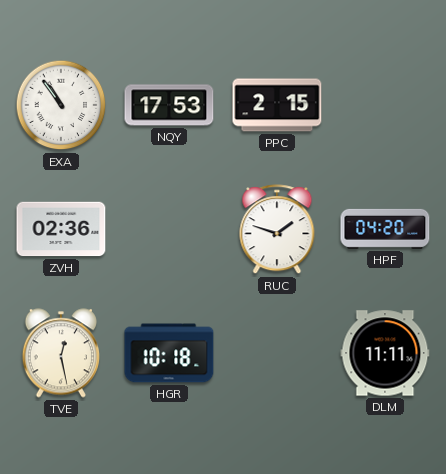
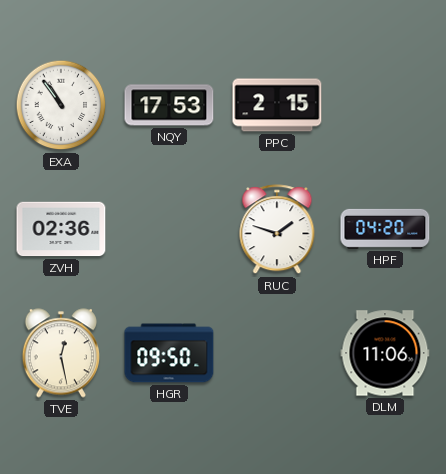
HGR: 10:18 -> 09:50 (169, 353)
DLM: 11:11 -> 11:06 (385, 353)
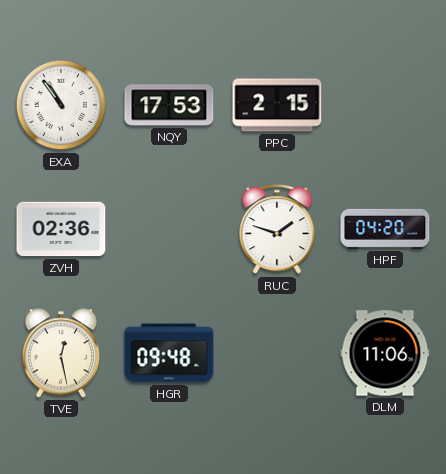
HGR: 09:50 -> 09:48 (169, 353)
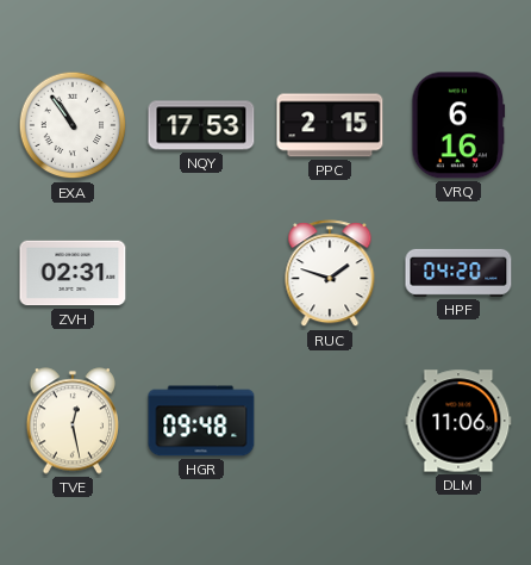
VRQ: none -> 6:16 (458, 125)
ZVH: 02:36 -> 02:31 (73, 273)
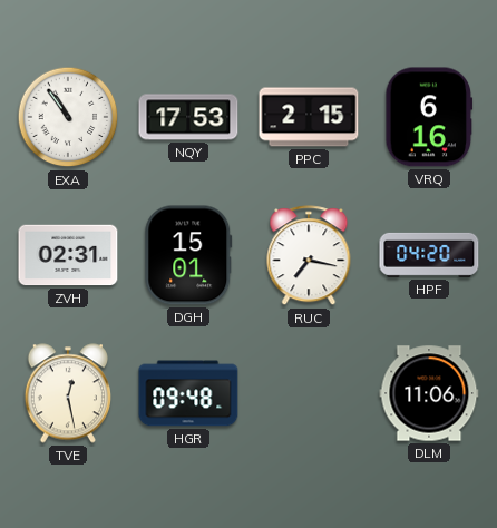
DGH: none -> 15:01 (188, 255)
RUC: 1:48 -> 7:17 (309, 256)
